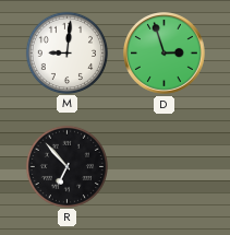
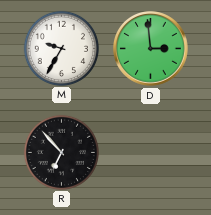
M: 9:01 -> 9:35 (61, 48)
D: 2:57 -> 2:59 (151, 49)
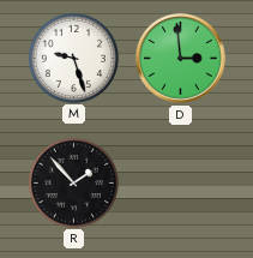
M: 9:35 -> 9:27 (73, 58)
R: 6:53 -> 1:53 (73, 182)
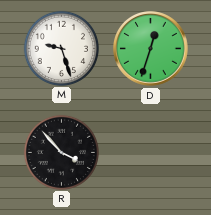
D: 2:59 -> 12:33 (151, 49)
R: 1:53 -> 3:53 (61, 152)
